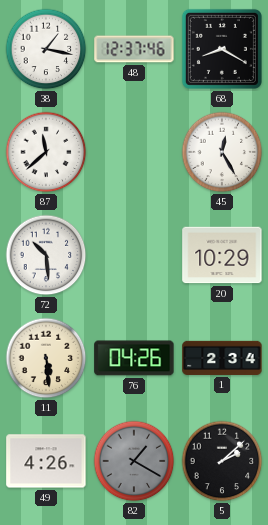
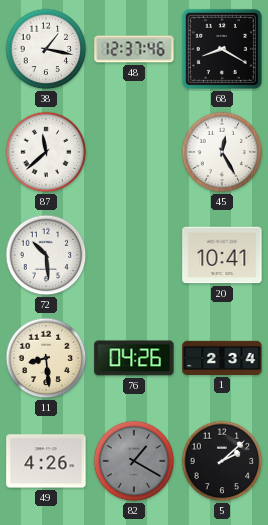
20: 10:29 -> 10:41 (222, 255)
11: 5:29 -> 8:29 (46, 358)
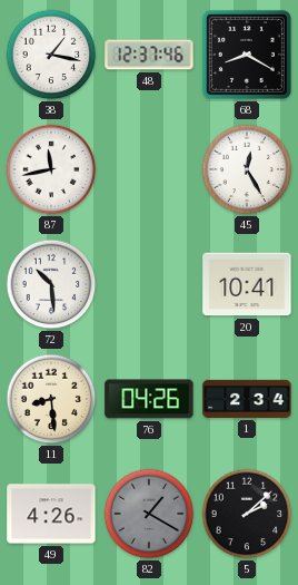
87: 11:38 -> 11:43 (51, 169)
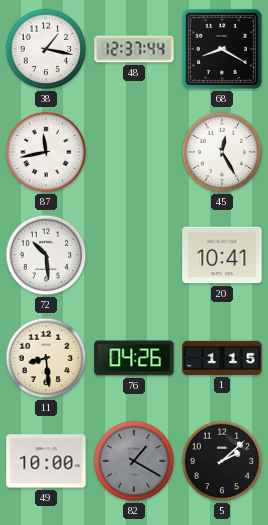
48: 12:37:46 -> 12:37:44 (134, 49)
1: 2:34 -> 1:15 (222, 358)
49: 4:26 -> 10:00 (46, 461)
